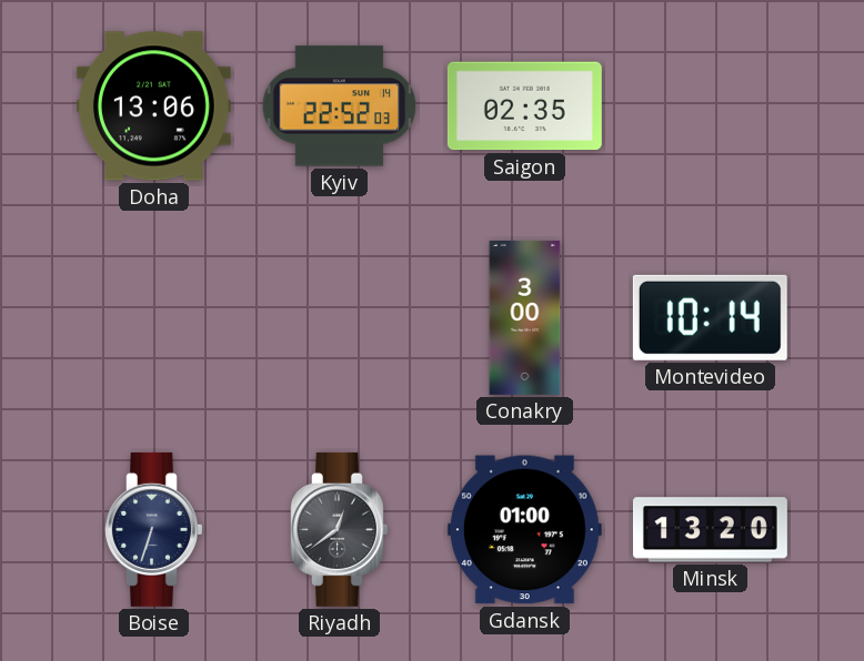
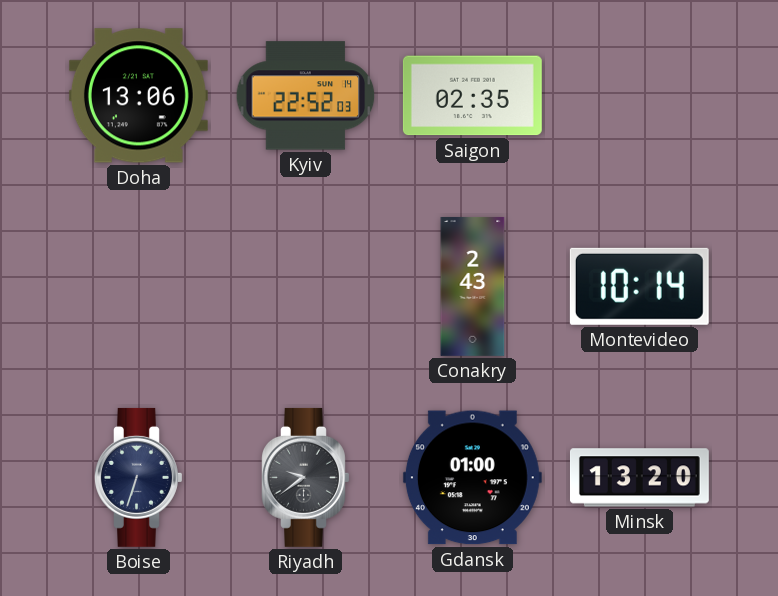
Conakry: 3:00 -> 2:43 (473, 286)
Riyadh: 12:39 -> 9:39 (306, 477)
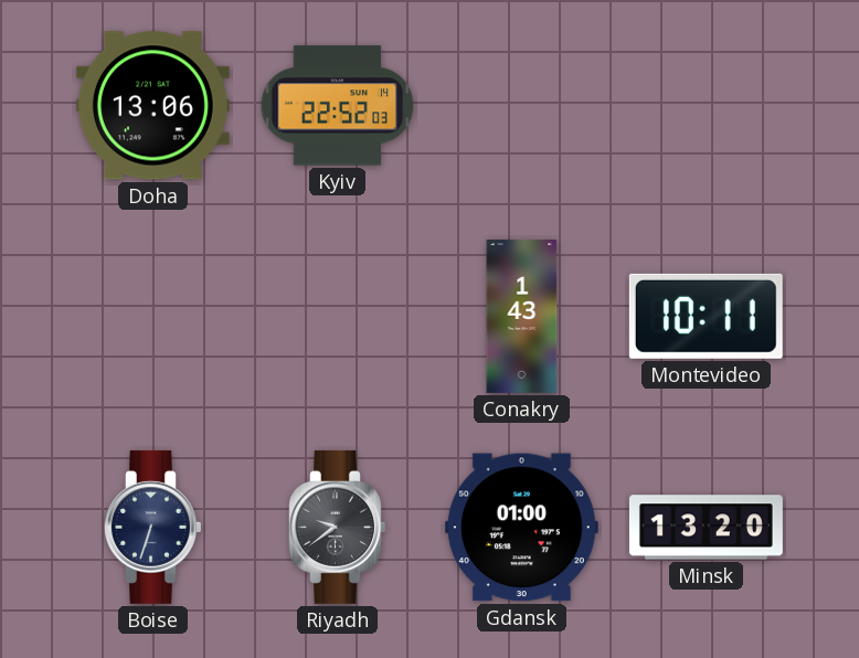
Saigon: 02:35 -> none (472, 96)
Conakry: 2:43 -> 1:43 (522, 316)
Montevideo: 10:14 -> 10:11 (706, 316)
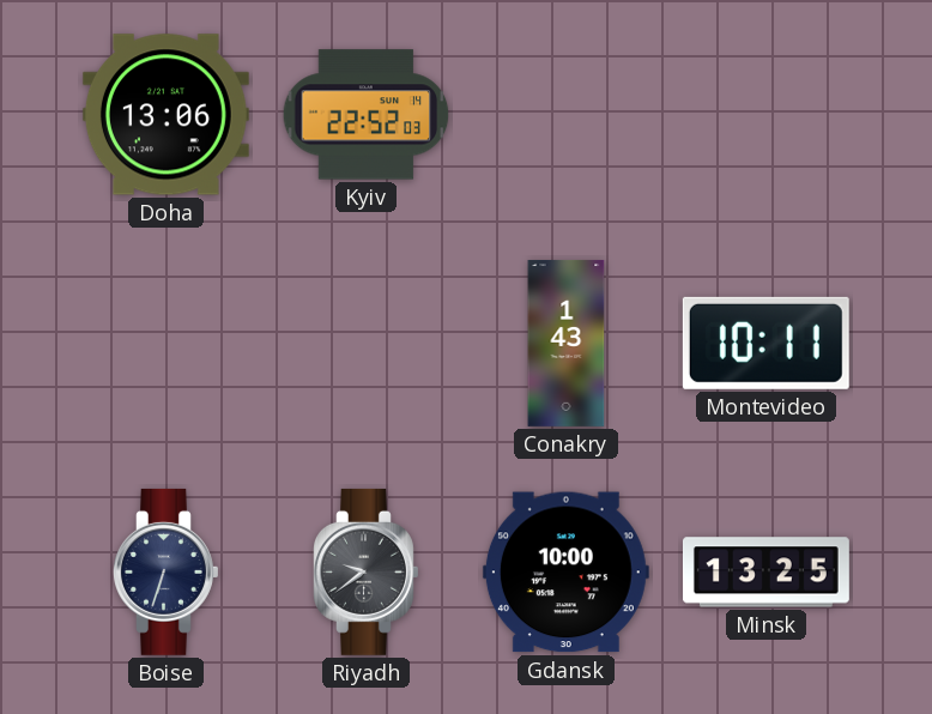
Gdansk: 01:00 -> 10:00 (565, 573)
Minsk: 13:20 -> 13:25 (765, 573)
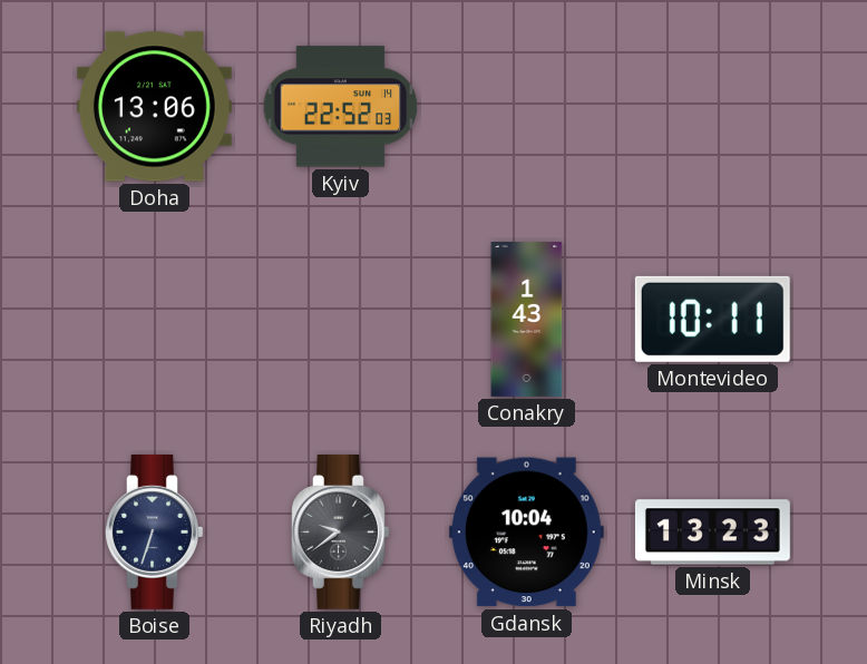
Gdansk: 10:00 -> 10:04 (526, 533)
Minsk: 13:25 -> 13:23 (712, 533)
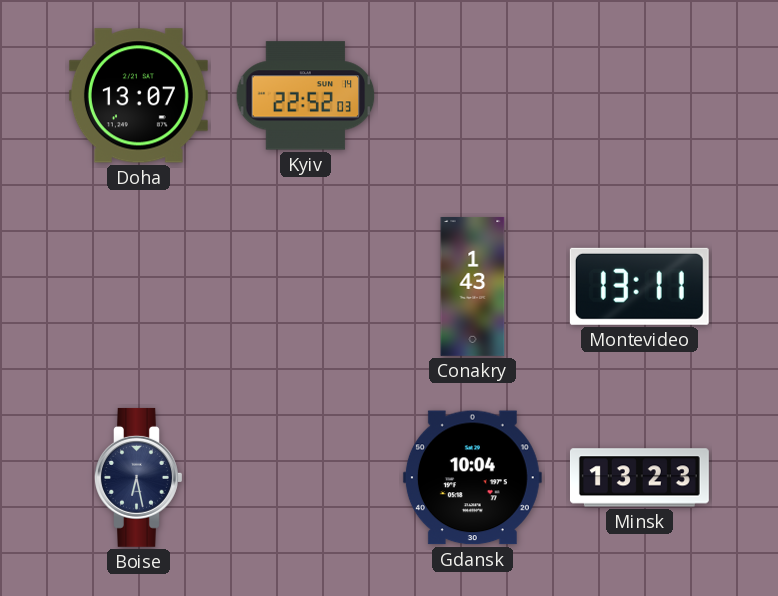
Doha: 13:06 -> 13:07 (138, 96)
Montevideo: 10:11 -> 13:11 (639, 286)
Boise: 6:33 -> 6:28 (139, 477)
Riyadh: 9:39 -> none (341, 531)
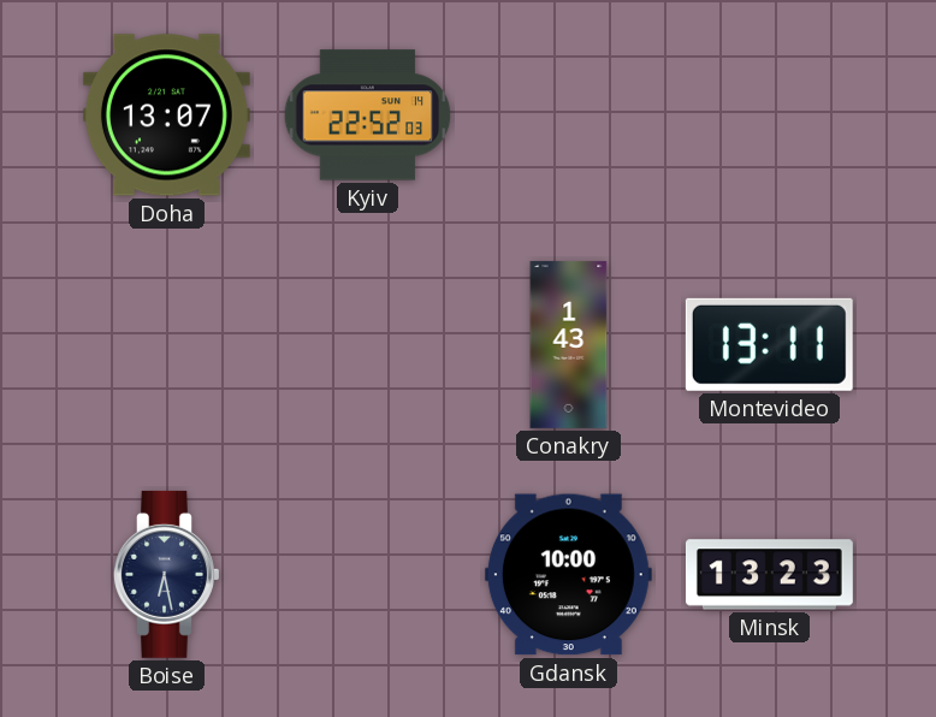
Gdansk: 10:04 -> 10:00 (568, 575)
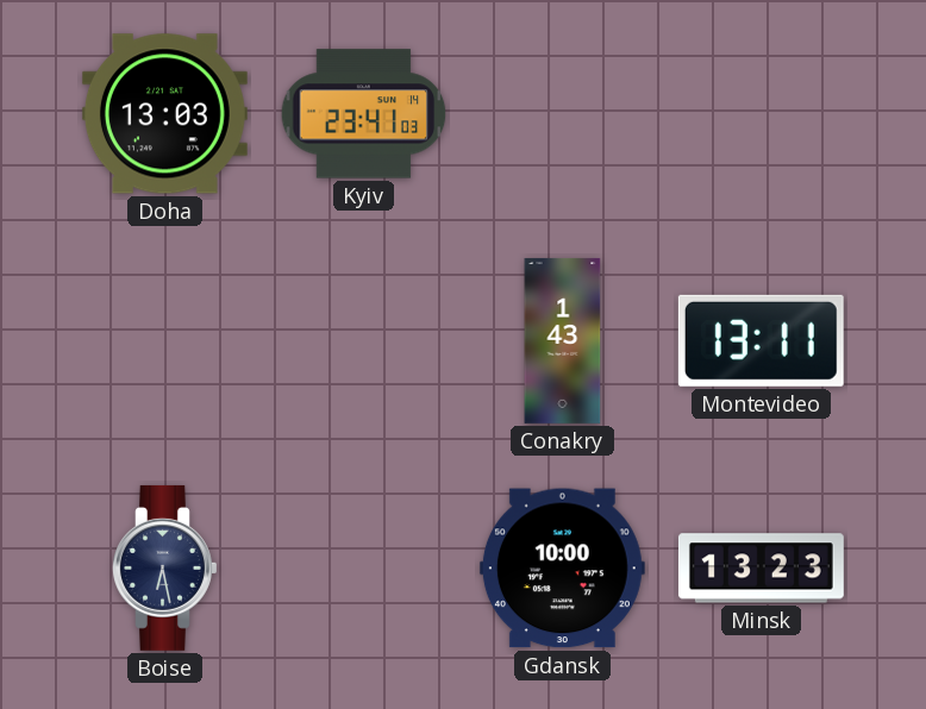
Doha: 13:07 -> 13:03 (164, 114)
Kyiv: 22:52 -> 23:41 (364, 114)
